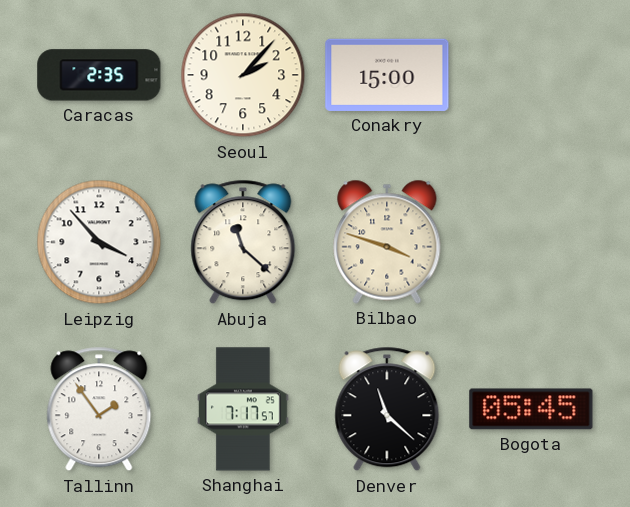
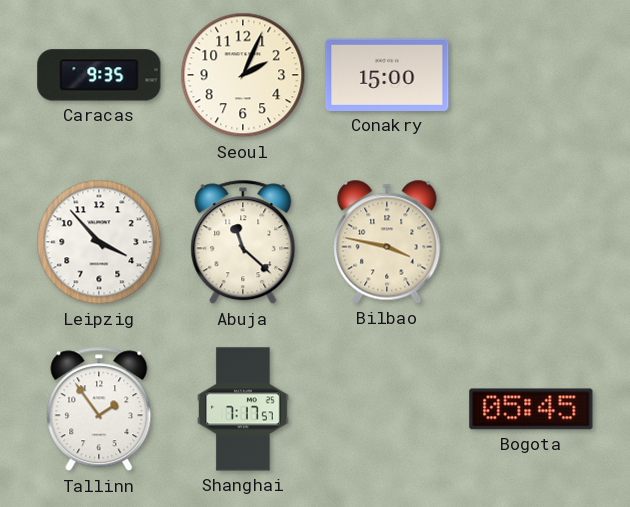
Caracas: 2:35 -> 9:35 (99, 75)
Seoul: 2:07 -> 2:04 (243, 75)
Bilbao: 3:48 -> 3:47 (387, 242)
Denver: 11:22 -> none (387, 409)
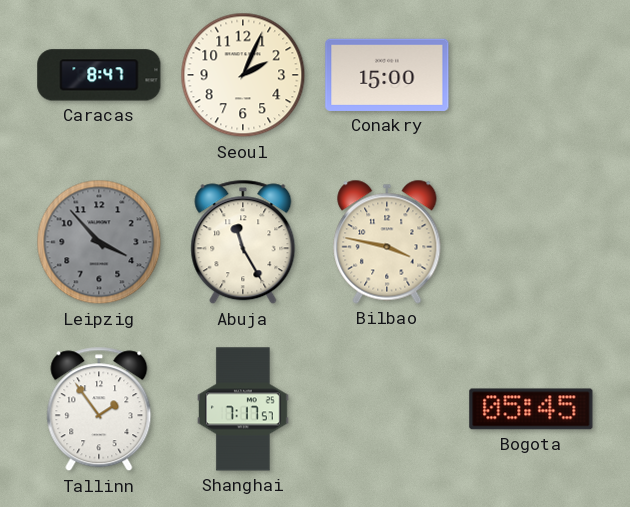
Caracas: 9:35 -> 8:47 (99, 75)
Leipzig dial: white -> grey (99, 242)
Abuja: 11:22 -> 11:25 (243, 242)
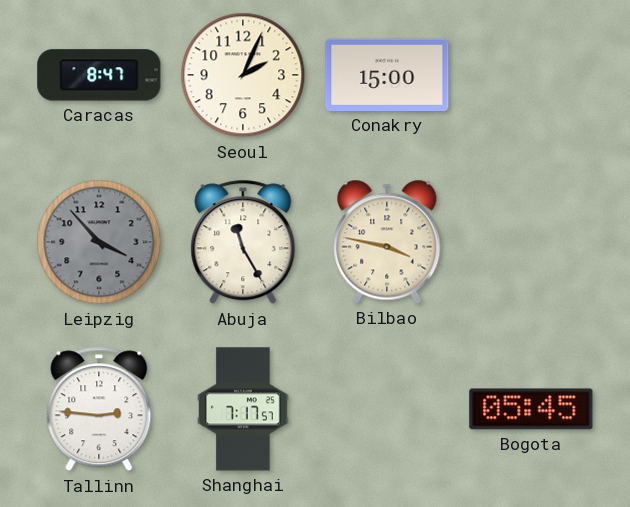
Tallinn: 1:54 -> 2:46 (99, 409)
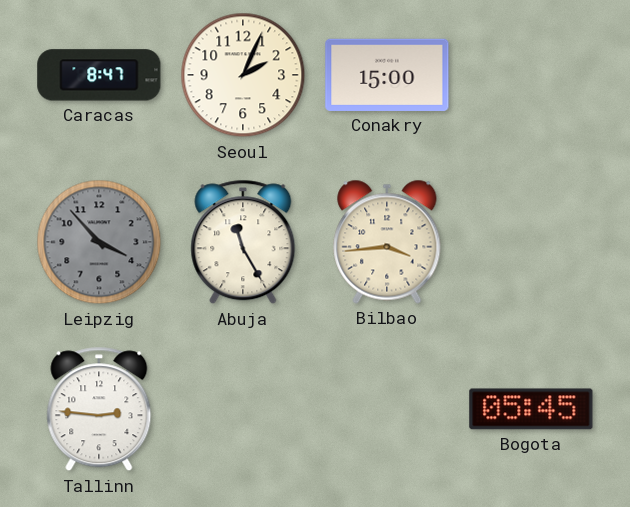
Bilbao: 3:47 -> 3:44 (387, 242)
Shanghai: 7:17 -> none (244, 409)
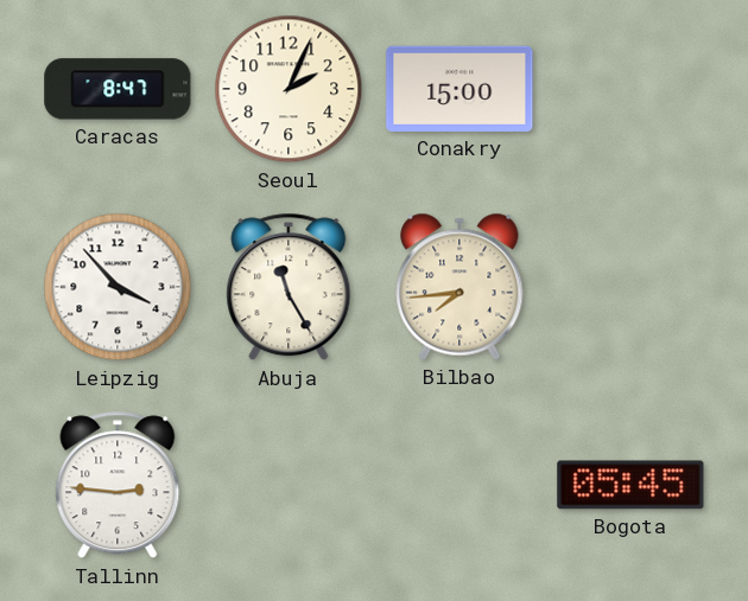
Leipzig dial: grey -> white (118, 287)
Bilbao: 3:44 -> 7:44 (459, 287)
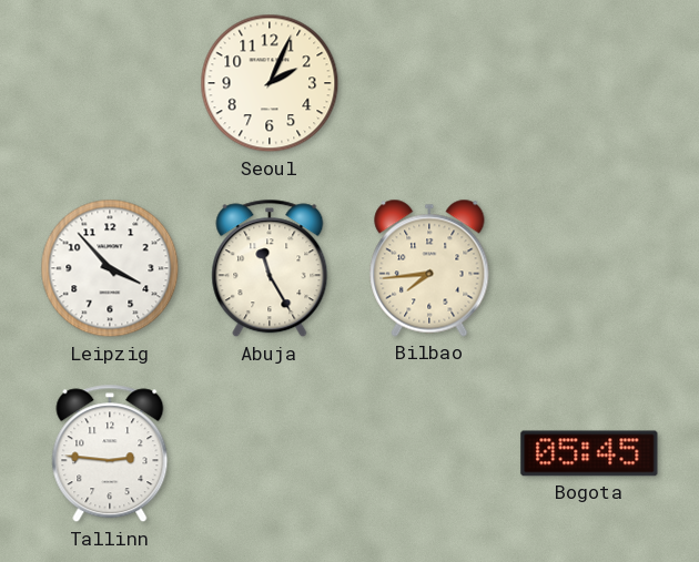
Caracas: 8:47 -> none (118, 89)
Conakry: 15:00 -> none (459, 89)
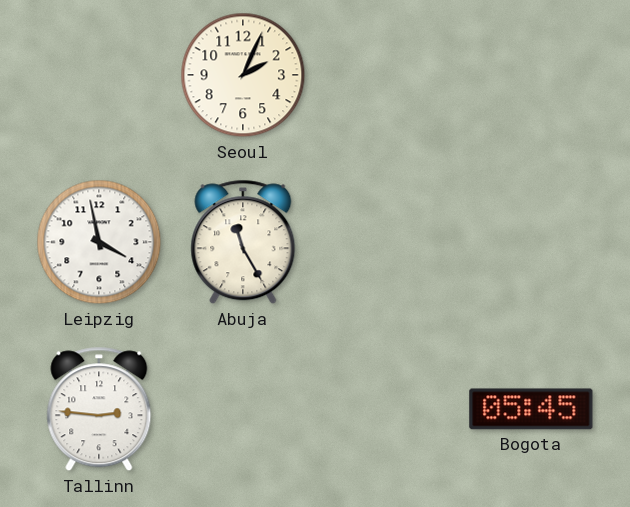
Leipzig: 3:53 -> 3:58 (99, 242)
Bilbao: 7:44 -> none (429, 268)
